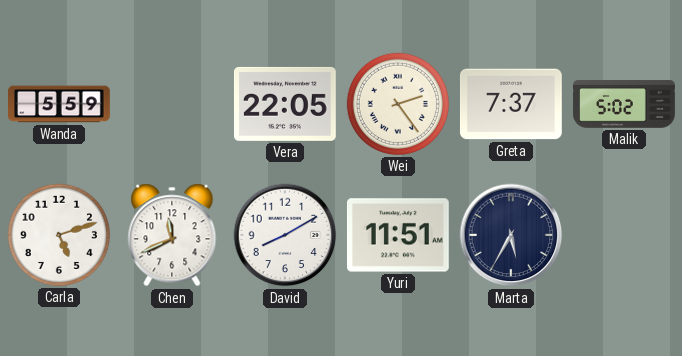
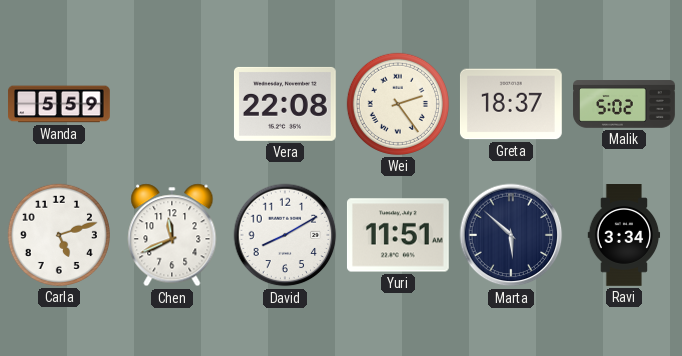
Vera: 22:05 -> 22:08 (285, 104)
Greta: 7:37 -> 18:37 (511, 104)
Marta: 5:35 -> 5:52 (511, 235)
Ravi: none -> 3:34 (624, 236)
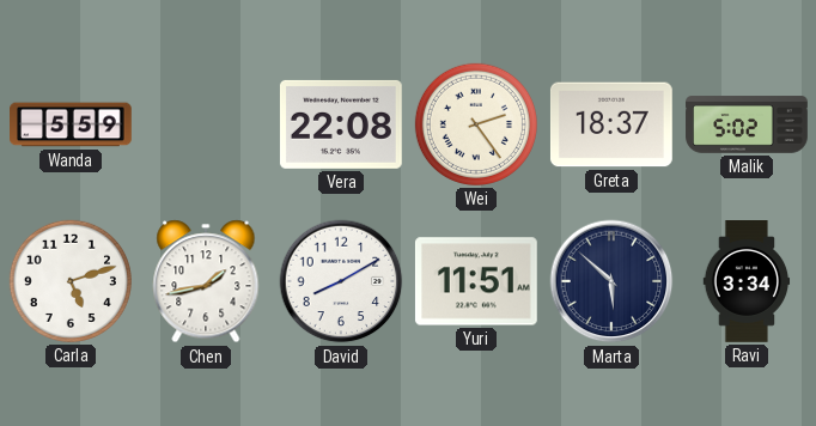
Chen: 11:41 -> 1:43 (206, 281)
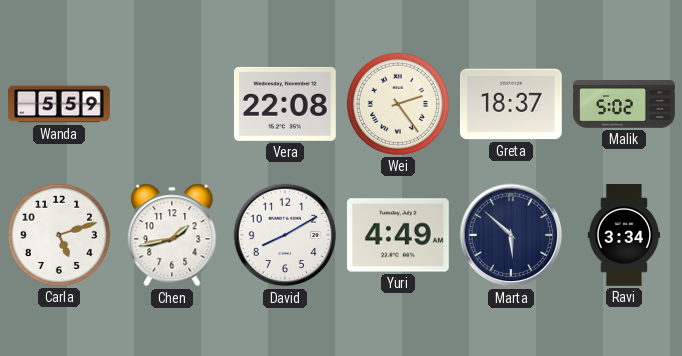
Yuri: 11:51 -> 4:49 (398, 235)
